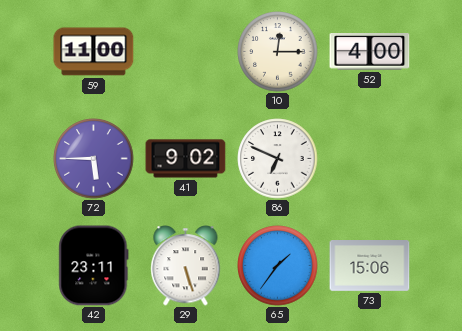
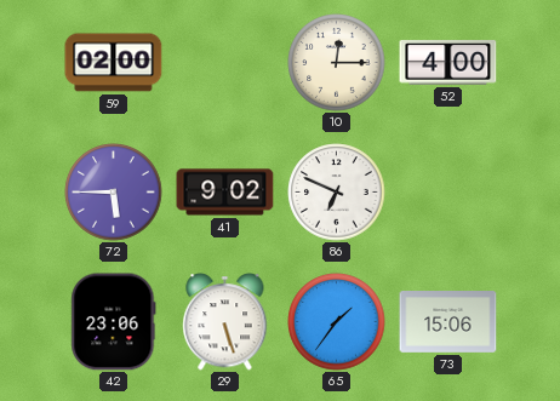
59: 11:00 -> 02:00 (114, 63)
42: 23:11 -> 23:06 (114, 322)
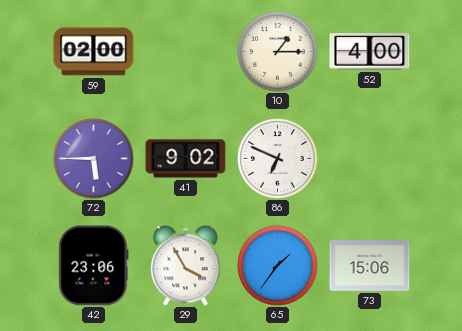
10: 12:15 -> 1:15 (278, 52)
29: 5:27 -> 3:55 (186, 266)
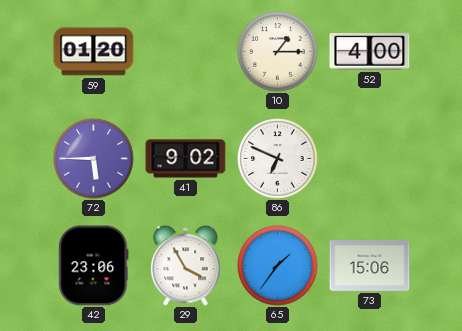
59: 02:00 -> 01:20 (94, 52)
